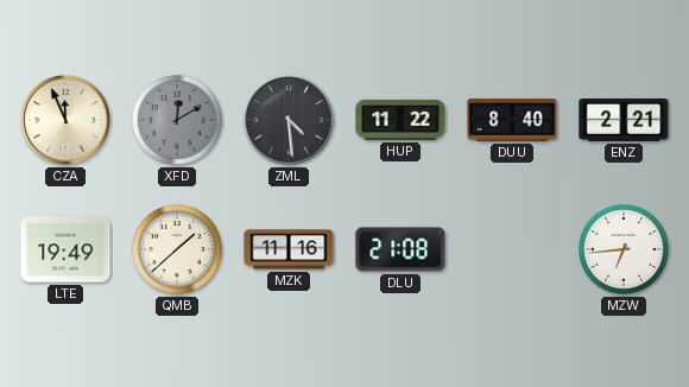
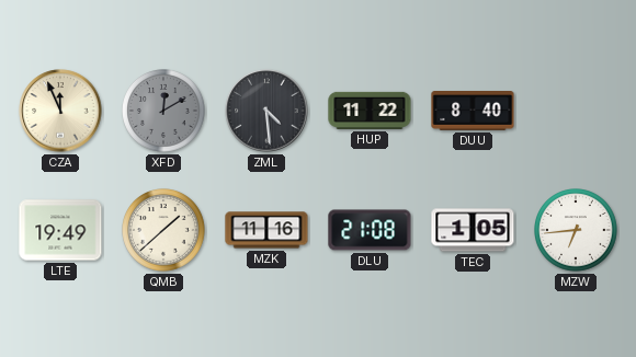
ENZ: 2:21 -> none (624, 120)
TEC: none -> 1:05 (473, 230)
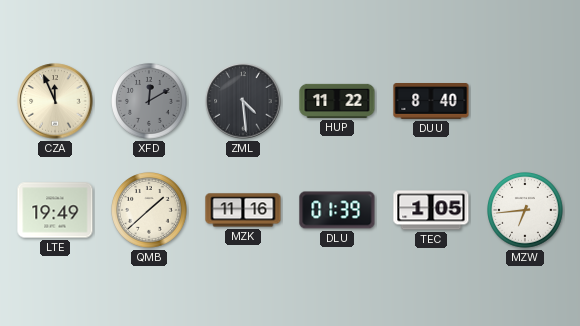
DLU: 21:08 -> 01:39 (337, 210)
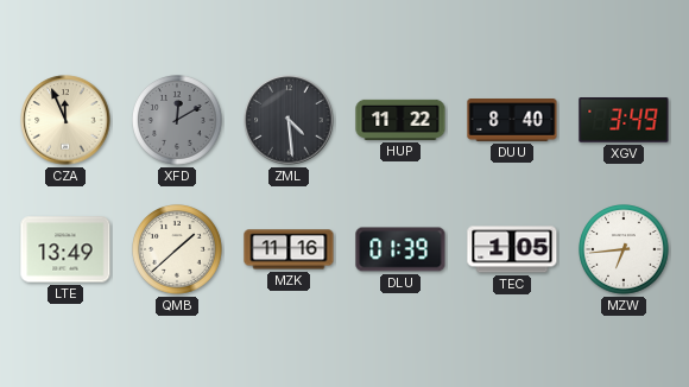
XGV: none -> 3:49 (624, 120)
LTE: 19:49 -> 13:49 (65, 249)
